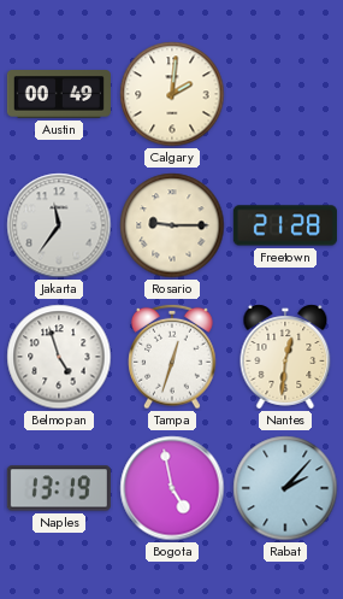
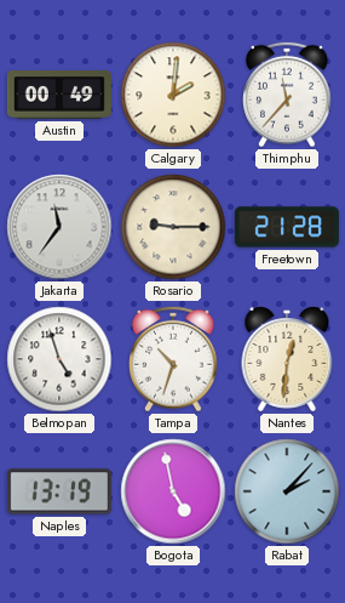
Thimphu: none -> 11:37 (287, 95)
Tampa: 12:33 -> 10:33 (173, 359)
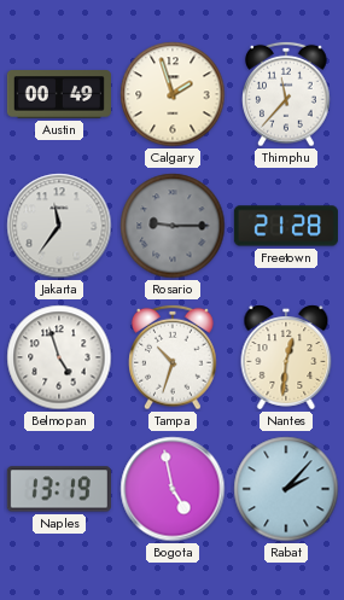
Calgary: 2:01 -> 1:57 (173, 94)
Rosario dial: cream -> grey (173, 226)
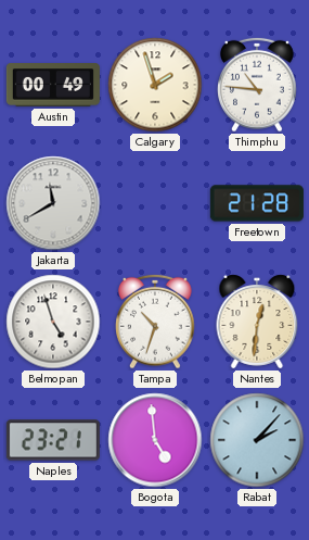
Thimphu: 11:37 -> 10:46 (257, 85)
Jakarta: 11:36 -> 11:40 (53, 203)
Rosario: 9:15 -> none (173, 226)
Naples: 13:19 -> 23:21 (53, 440)
Bogota: 4:58 -> 4:59 (155, 440)
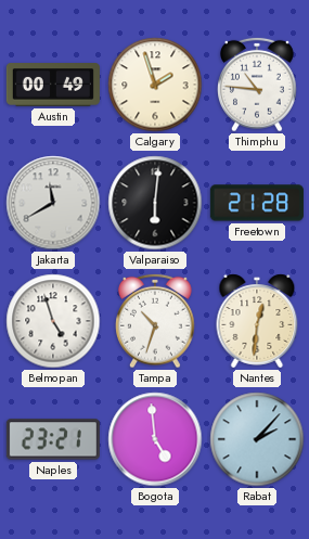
Valparaiso: none -> 6:01 (155, 203)
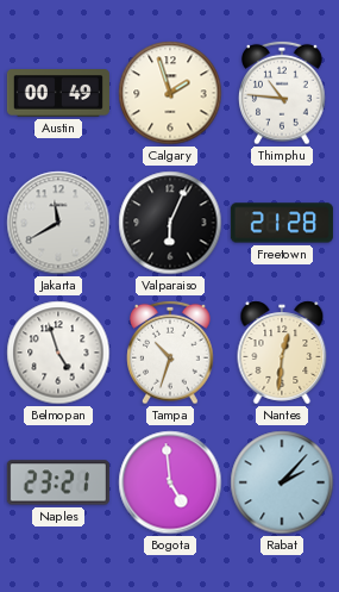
Valparaiso: 6:01 -> 6:04 (170, 223)
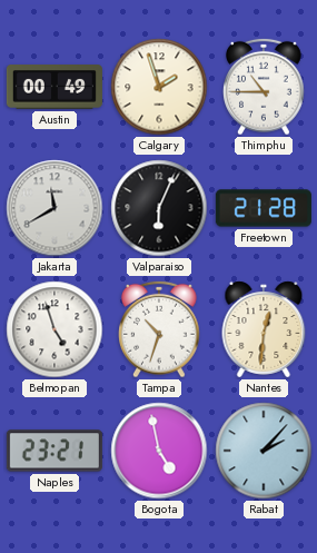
Thimphu: 10:46 -> 10:45 (264, 87)
Bogota: 4:59 -> 4:58 (159, 451)
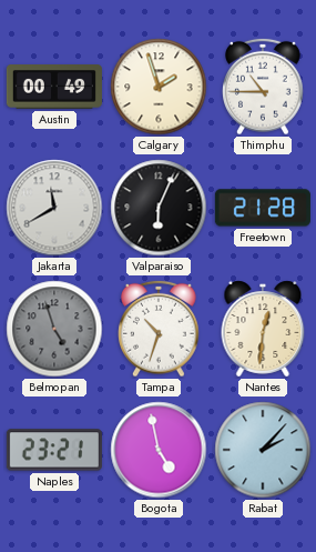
Belmopan dial: white -> grey (54, 329)
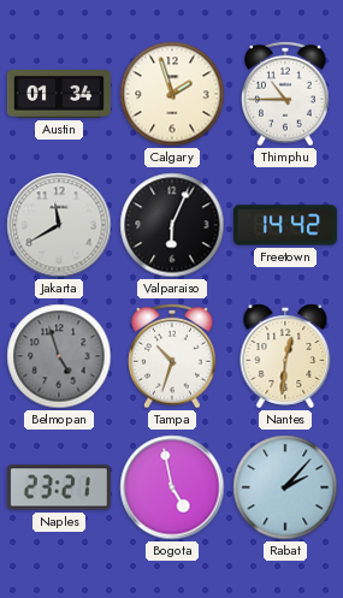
Austin: 00:49 -> 01:34 (59, 95)
Freetown: 21:28 -> 14:42 (285, 225)
